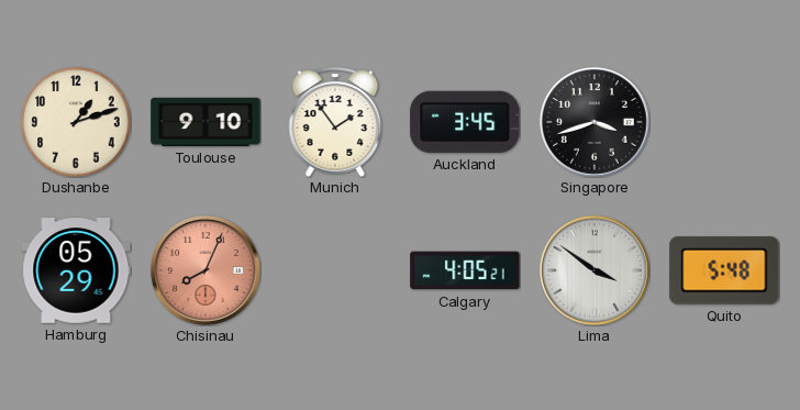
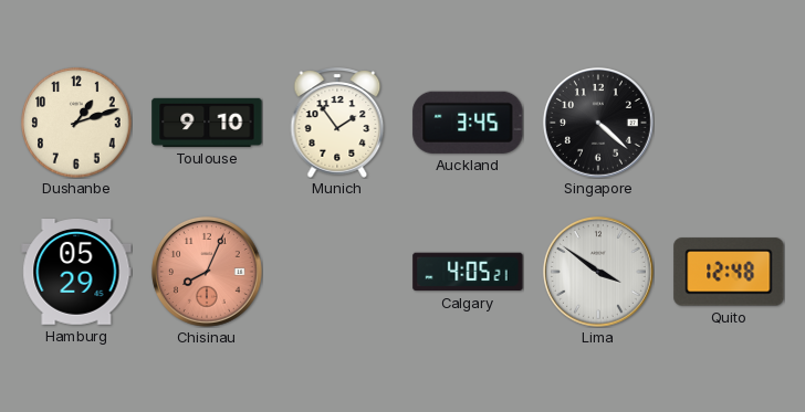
Singapore: 3:42 -> 4:22 (598, 123)
Quito: 5:48 -> 12:48 (729, 272)
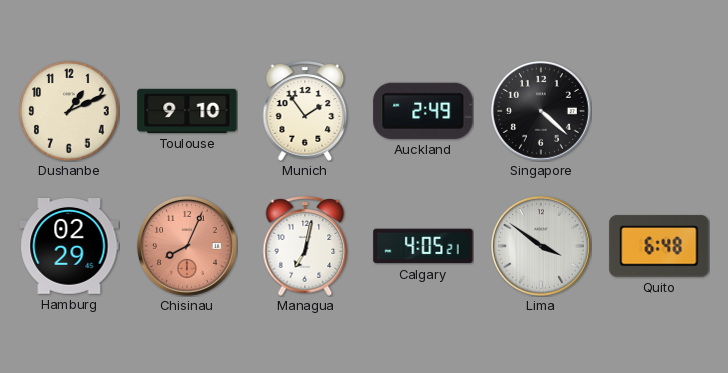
Dushanbe: 1:12 -> 1:11 (69, 111)
Auckland: 3:45 -> 2:49 (423, 111)
Hamburg: 05:29 -> 02:29 (69, 247)
Managua: none -> 7:02 (305, 246)
Quito: 12:48 -> 6:48 (659, 246)
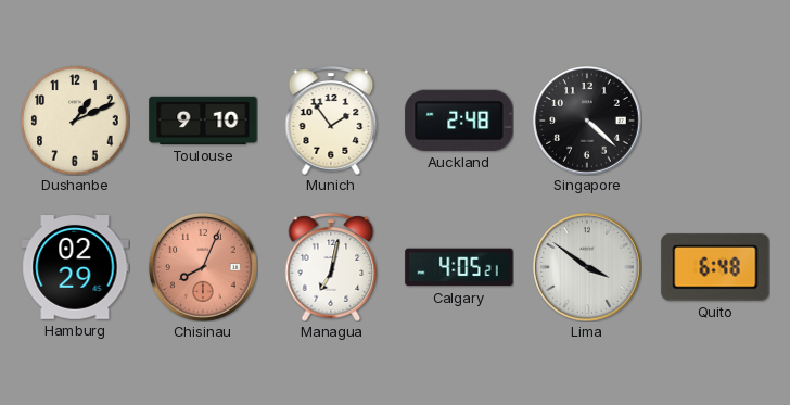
Auckland: 2:49 -> 2:48 (459, 121)
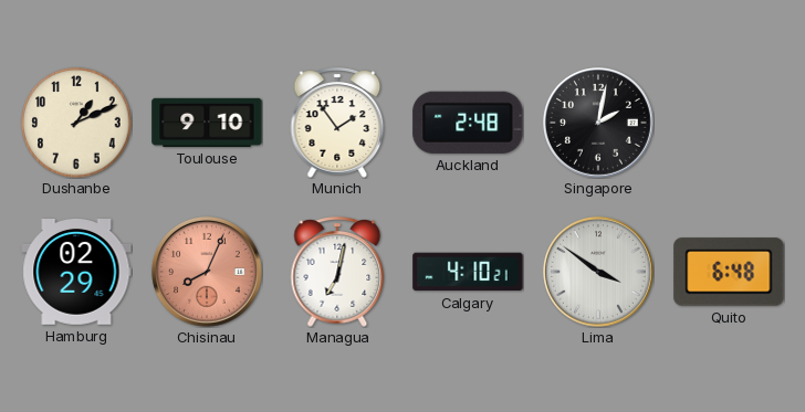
Singapore: 4:22 -> 2:02 (598, 123)
Calgary: 4:05 -> 4:10 (468, 272)
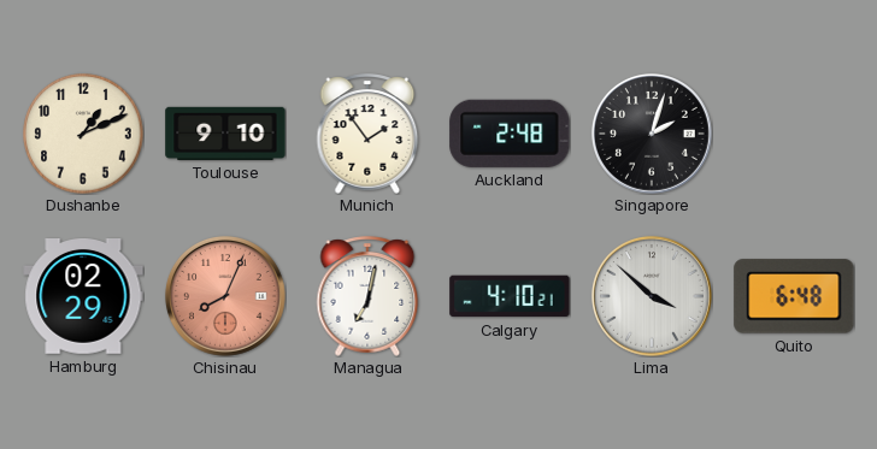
Singapore: 2:02 -> 2:03 (652, 134)
Lima: 3:51 -> 3:52 (652, 296)
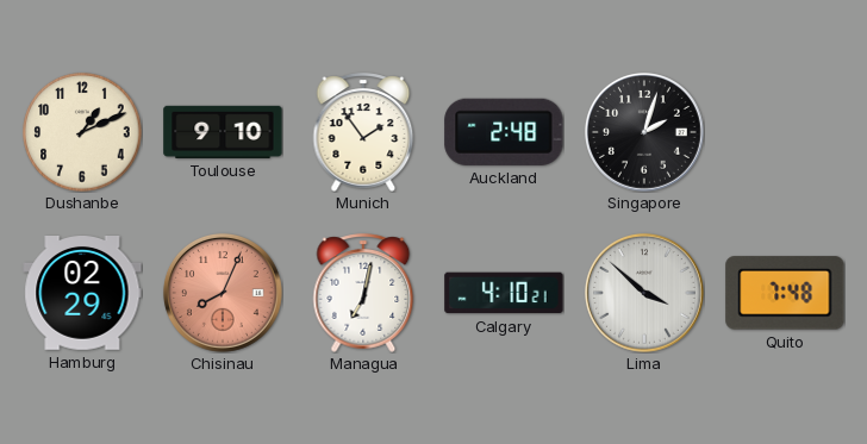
Quito: 6:48 -> 7:48 (785, 293)
